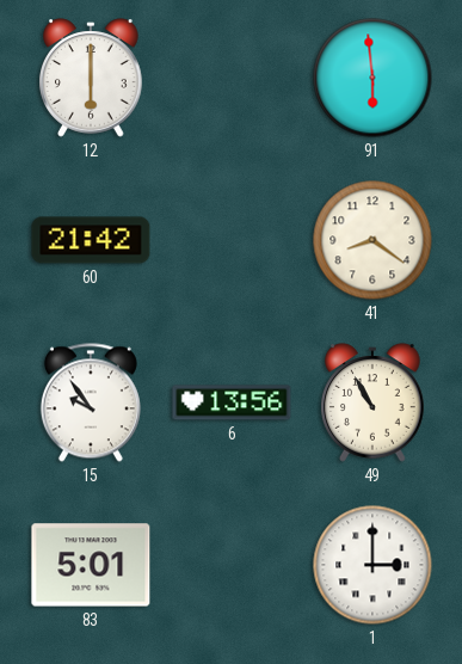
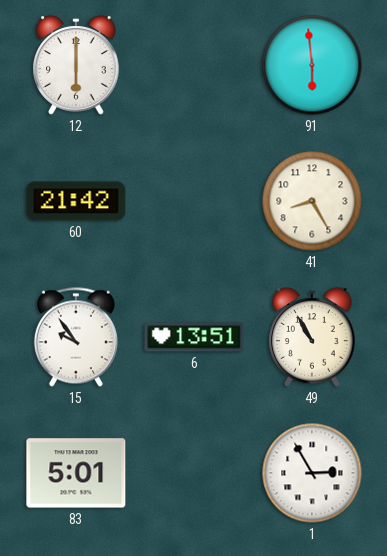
41: 8:21 -> 8:25 (312, 201)
6: 13:56 -> 13:51 (194, 337)
1: 3:00 -> 2:55 (312, 473)
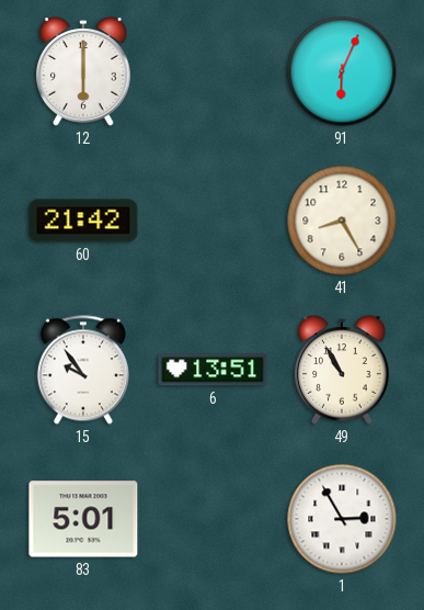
91: 5:59 -> 6:04 (342, 71)
